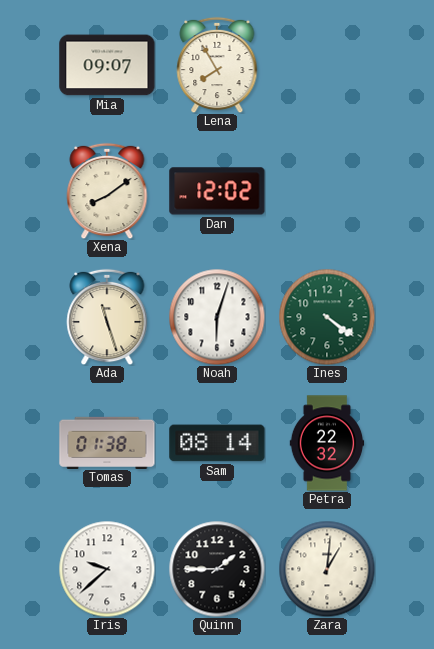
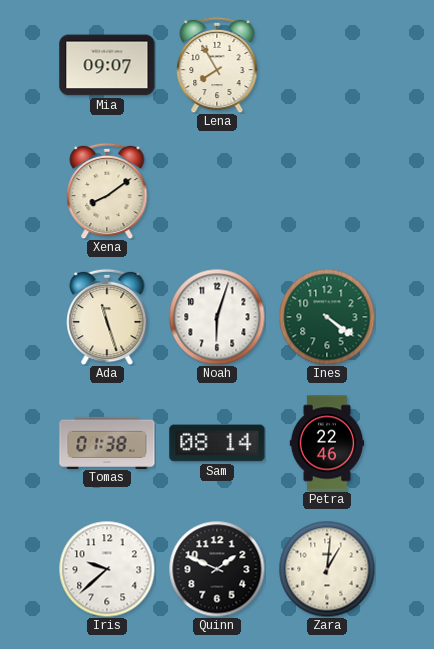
Dan: 12:02 -> none (217, 191)
Petra: 22:32 -> 22:46 (327, 443)
Quinn: 1:45 -> 1:49 (217, 569)
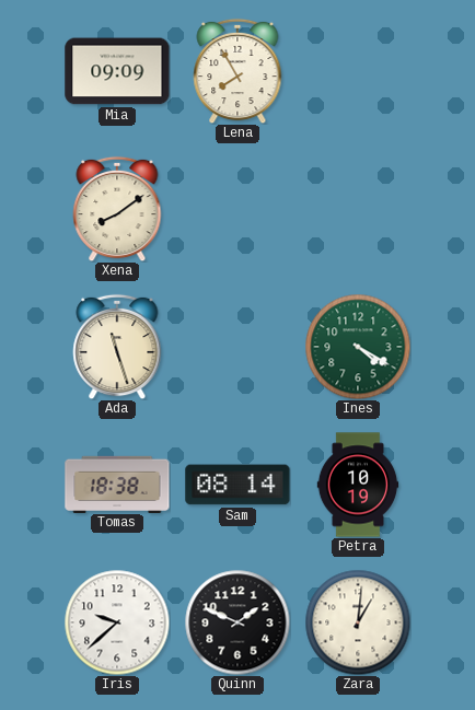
Mia: 09:07 -> 09:09 (117, 71)
Noah: 6:03 -> none (217, 317)
Ines: 4:21 -> 4:20 (358, 347)
Tomas: 01:38 -> 18:38 (117, 484)
Petra: 22:46 -> 10:19 (358, 485)
